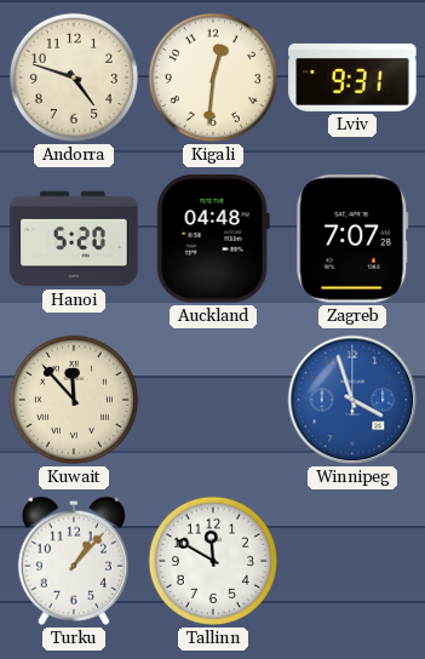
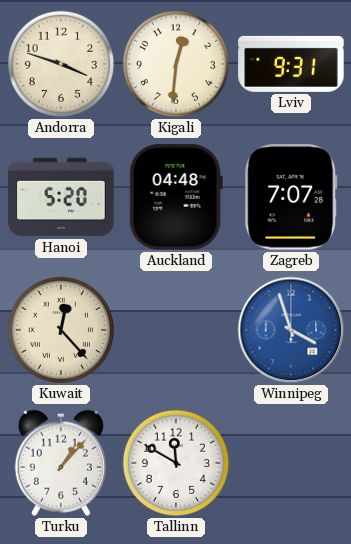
Andorra: 4:48 -> 3:48 (61, 64)
Kuwait: 11:53 -> 12:23 (61, 330)
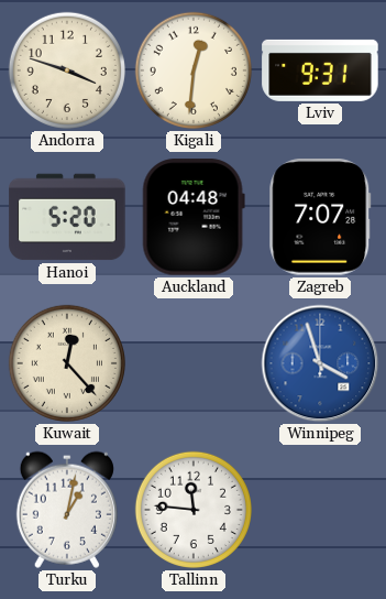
Turku: 1:07 -> 1:02 (67, 510)
Tallinn: 11:50 -> 11:46 (194, 510)
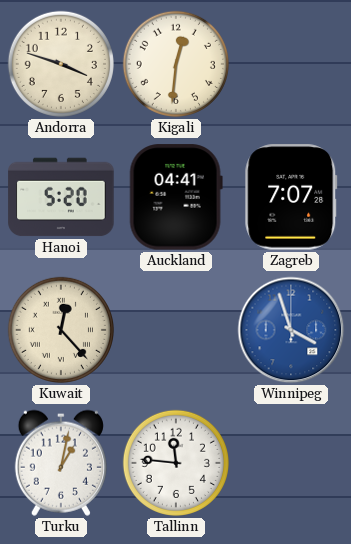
Lviv: 9:31 -> none (320, 70)
Auckland: 04:48 -> 04:41 (176, 197)
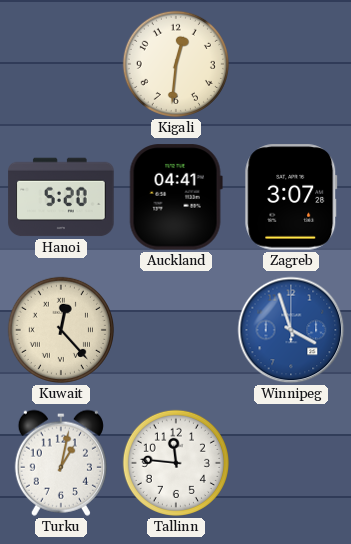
Andorra: 3:48 -> none (61, 64)
Zagreb: 7:07 -> 3:07 (291, 197)
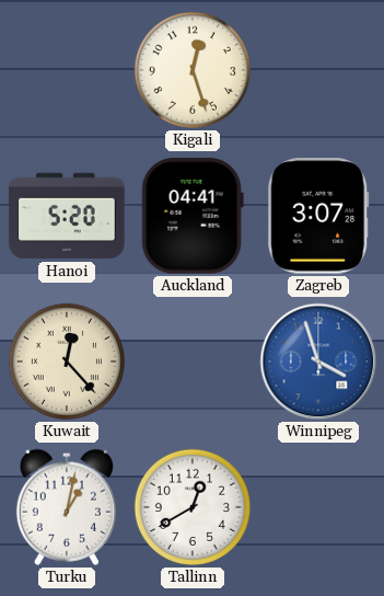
Kigali: 12:31 -> 12:27 (193, 70)
Tallinn: 11:46 -> 12:40 (193, 507)
